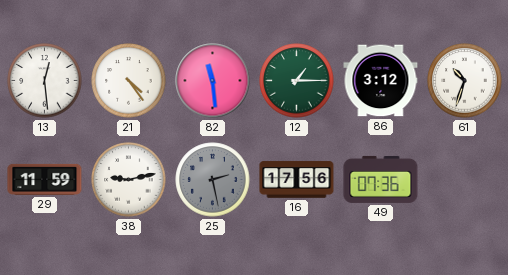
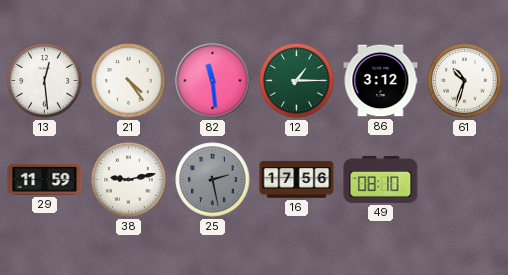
49: 07:36 -> 08:10 (381, 179)
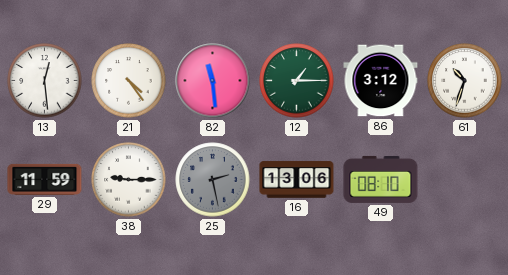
38: 9:13 -> 9:15 (129, 180)
16: 17:56 -> 13:06 (297, 180)
